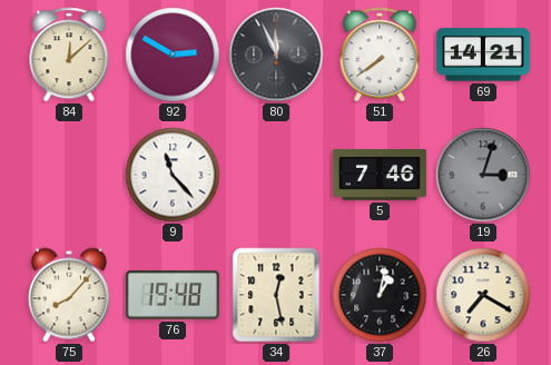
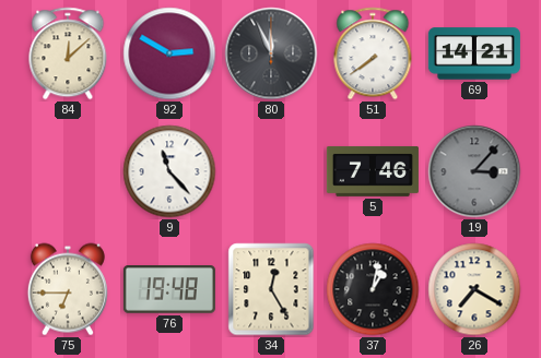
19: 3:03 -> 3:07 (474, 171)
75: 8:07 -> 6:45 (68, 289)
34: 12:28 -> 12:25 (271, 289)
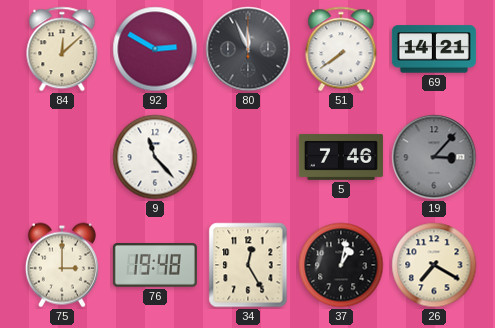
75: 6:45 -> 3:00 (62, 265)
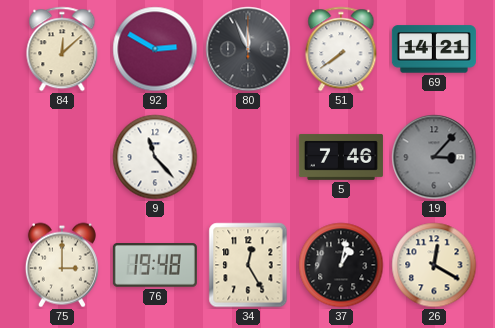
26: 7:20 -> 12:20 (434, 265)
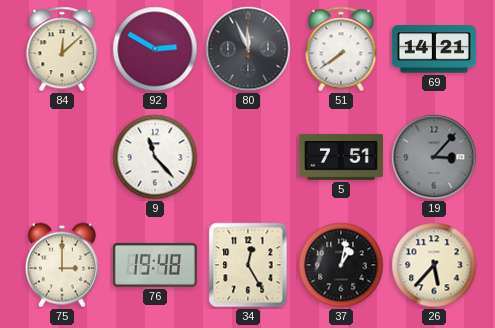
5: 7:46 -> 7:51 (341, 157)
26: 12:20 -> 5:37 (434, 265)
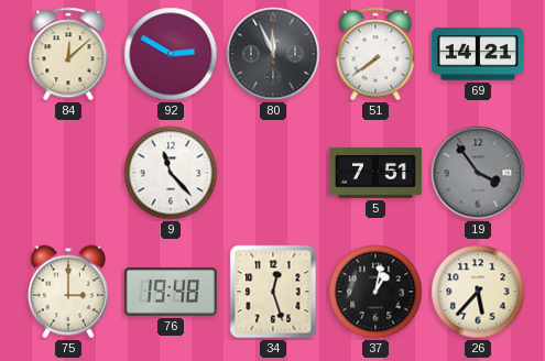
19: 3:07 -> 3:54 (478, 173)
34: 12:25 -> 12:27 (273, 292)
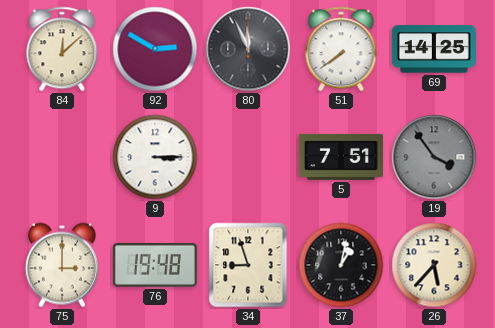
69: 14:21 -> 14:25 (434, 49)
9: 11:23 -> 3:15 (155, 157)
34: 12:27 -> 8:57 (248, 265)
